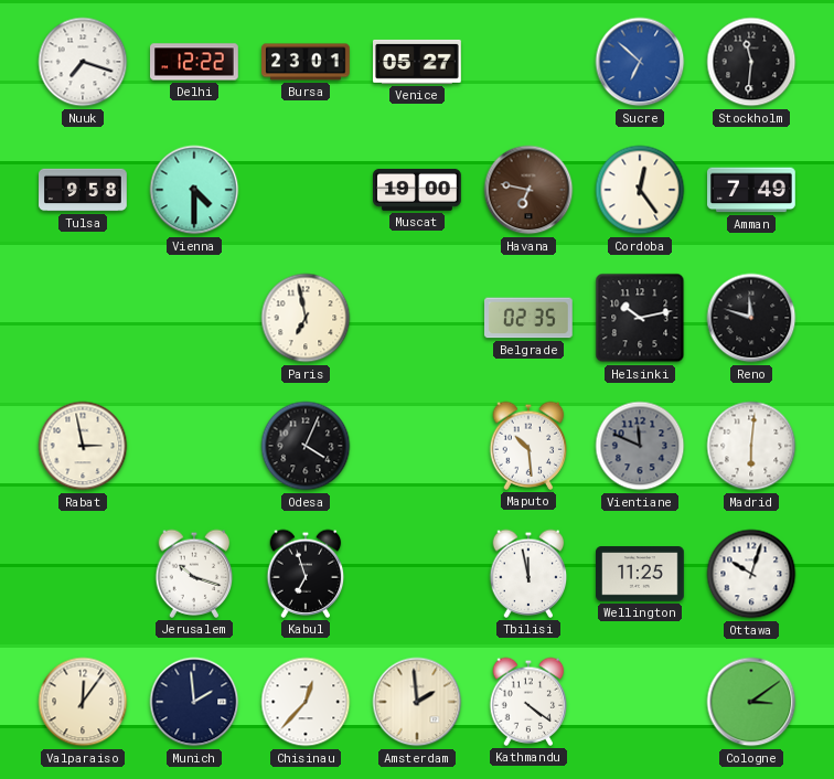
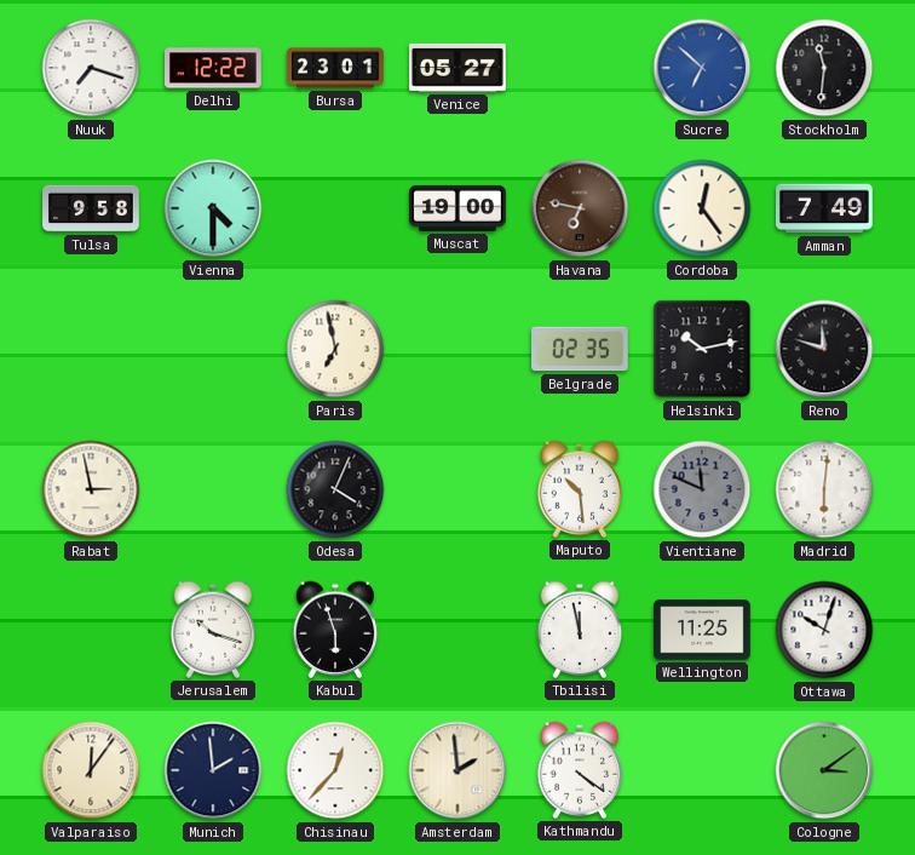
Kabul: 6:57 -> 5:57 (335, 630)
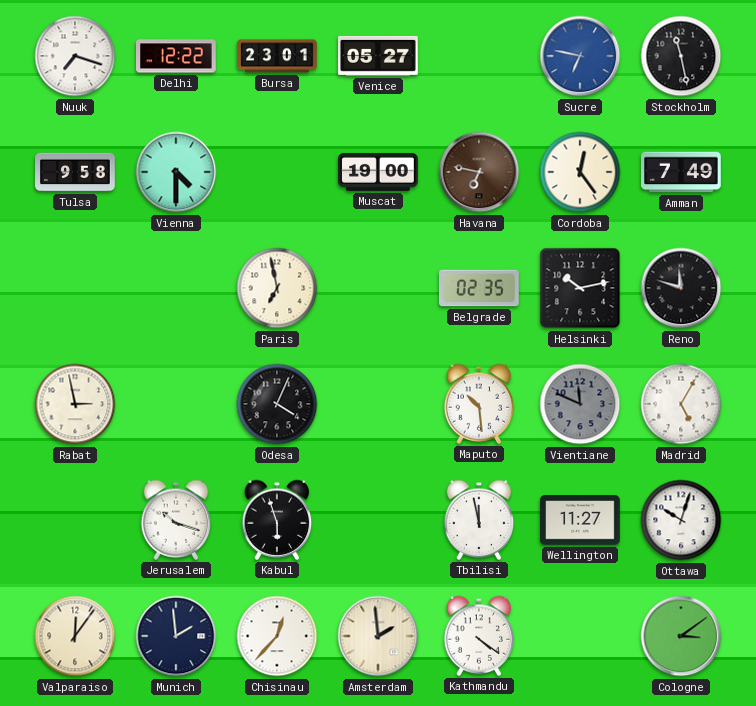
Sucre: 6:52 -> 6:47 (580, 56)
Stockholm: 11:31 -> 11:28 (681, 56)
Madrid: 6:01 -> 5:05 (681, 404)
Wellington: 11:25 -> 11:27 (581, 520)
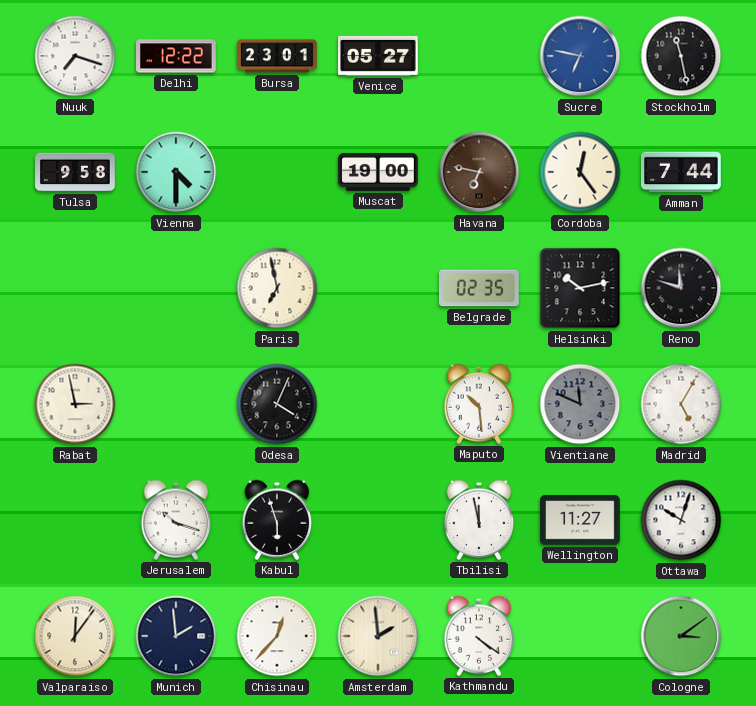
Amman: 7:49 -> 7:44 (681, 172)
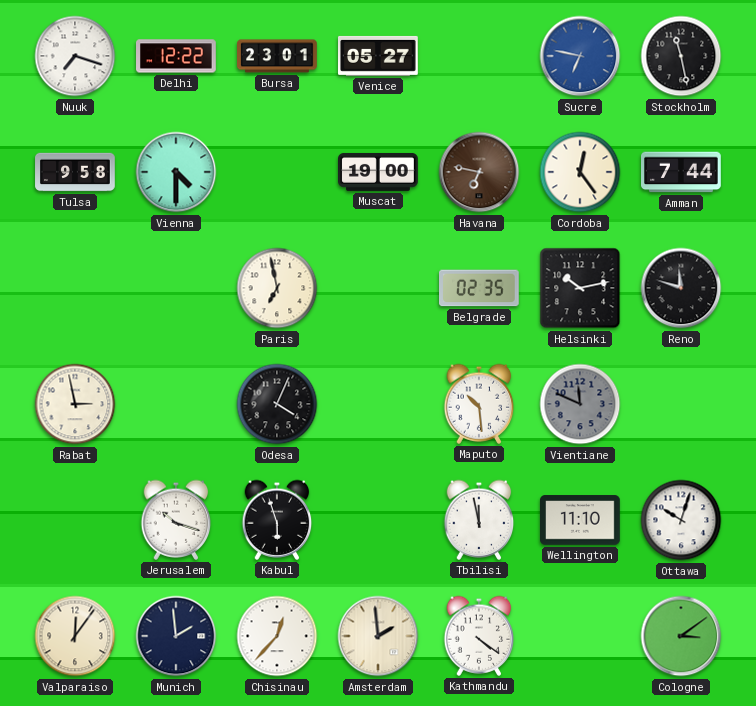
Madrid: 5:05 -> none (681, 404)
Wellington: 11:27 -> 11:10 (581, 520)
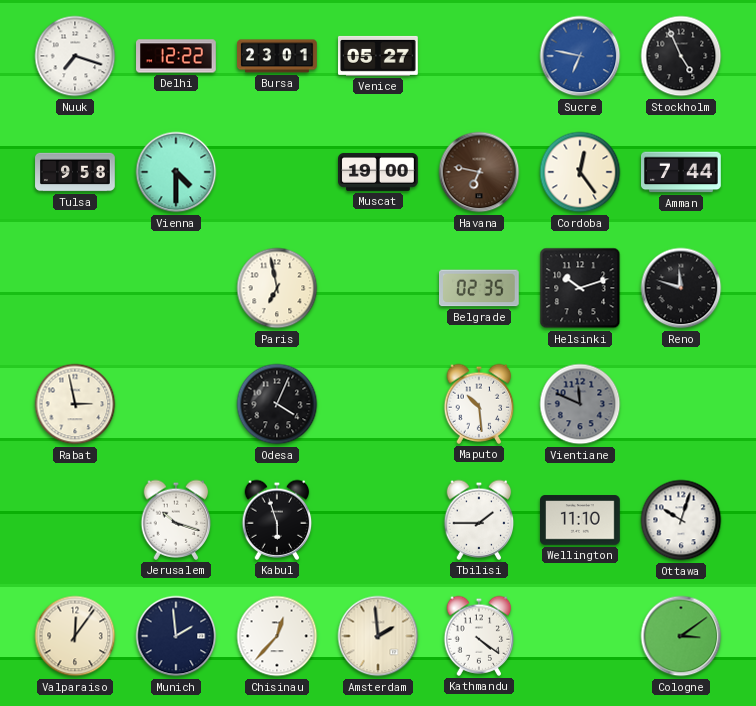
Stockholm: 11:28 -> 4:56 (681, 56)
Helsinki: 10:13 -> 10:12 (580, 288)
Tbilisi: 11:58 -> 1:45 (479, 520)
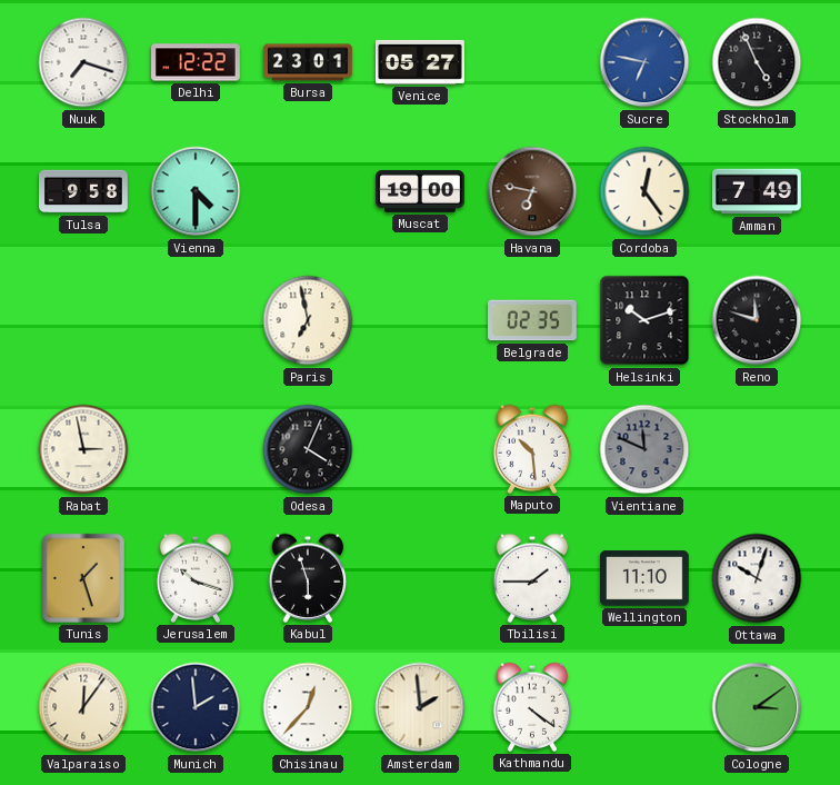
Amman: 7:44 -> 7:49 (757, 191)
Tunis: none -> 1:27 (83, 578)
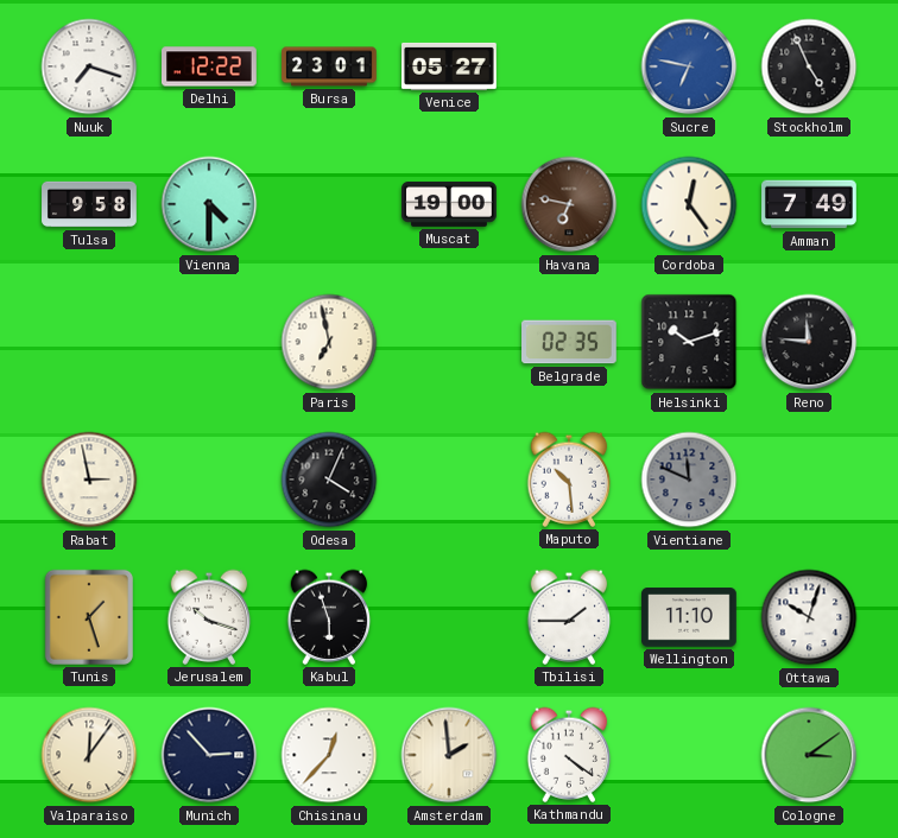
Reno: 11:48 -> 11:46 (809, 342)
Munich: 1:59 -> 2:53 (209, 755)
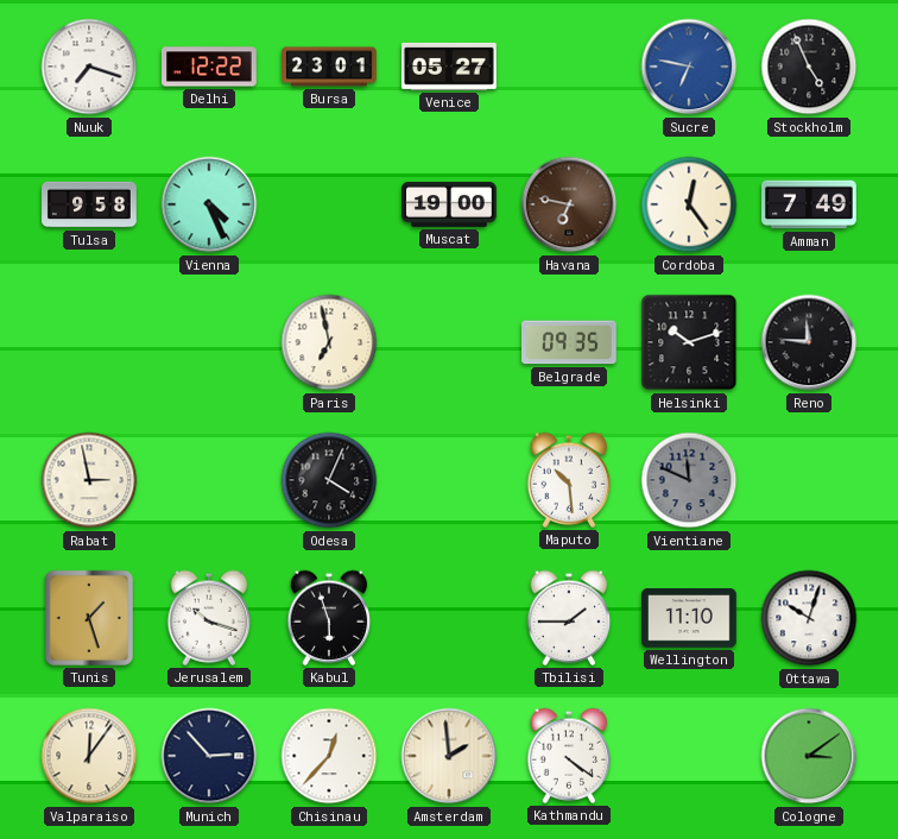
Vienna: 4:30 -> 4:26 (209, 204)
Belgrade: 02:35 -> 09:35 (570, 342)
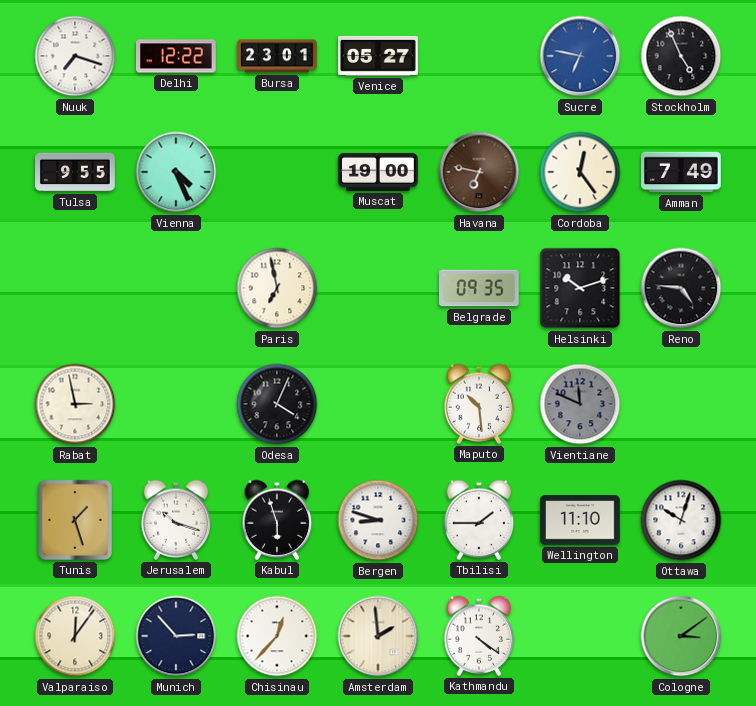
Tulsa: 9:58 -> 9:55 (75, 172)
Reno: 11:46 -> 4:46 (681, 288)
Bergen: none -> 8:48 (378, 520)
